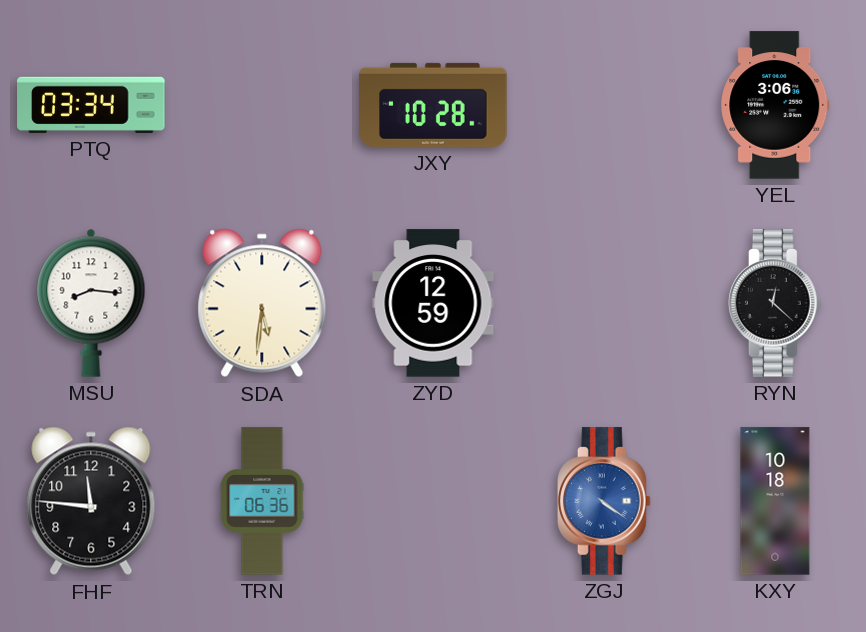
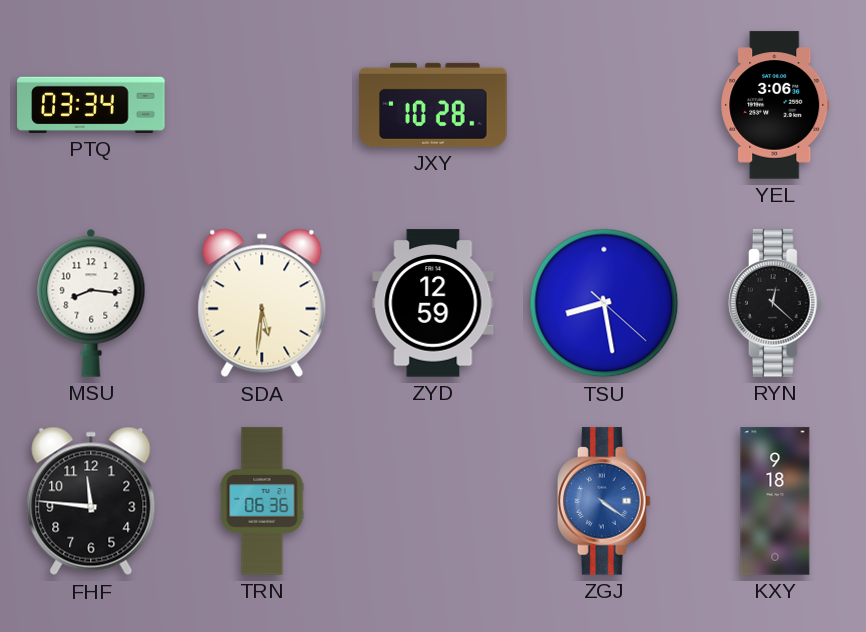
TSU: none -> 8:28 (604, 303)
KXY: 10:18 -> 9:18 (775, 501)
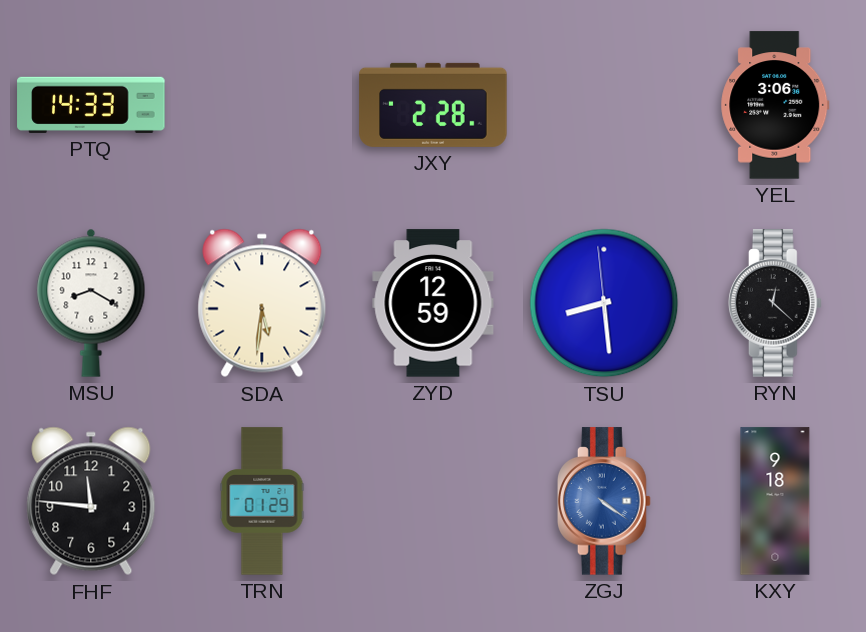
PTQ: 03:34 -> 14:33 (91, 105)
JXY: 10:28 -> 2:28 (433, 105)
MSU: 8:16 -> 8:20 (91, 303)
TSU: 8:28:22 -> 8:28:59 (604, 303)
TRN: 06:36 -> 01:29 (262, 501)
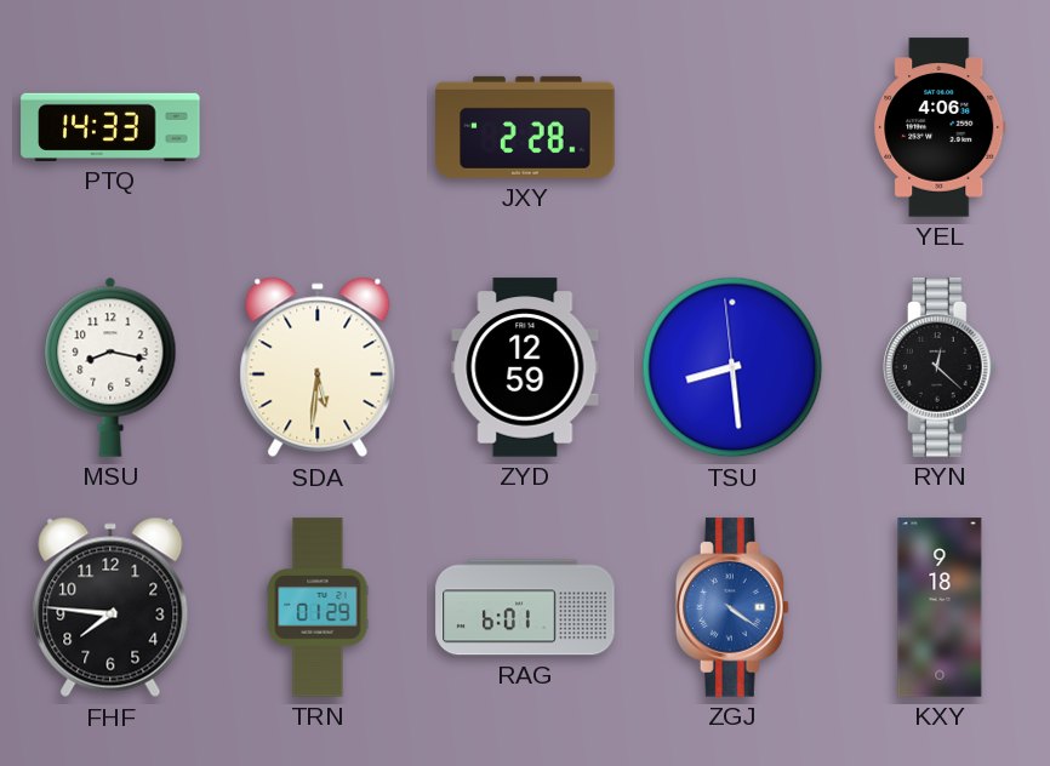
YEL: 3:06 -> 4:06 (940, 127)
MSU: 8:20 -> 8:17 (110, 367)
FHF: 11:46 -> 7:46 (110, 607)
RAG: none -> 6:01 (525, 607)
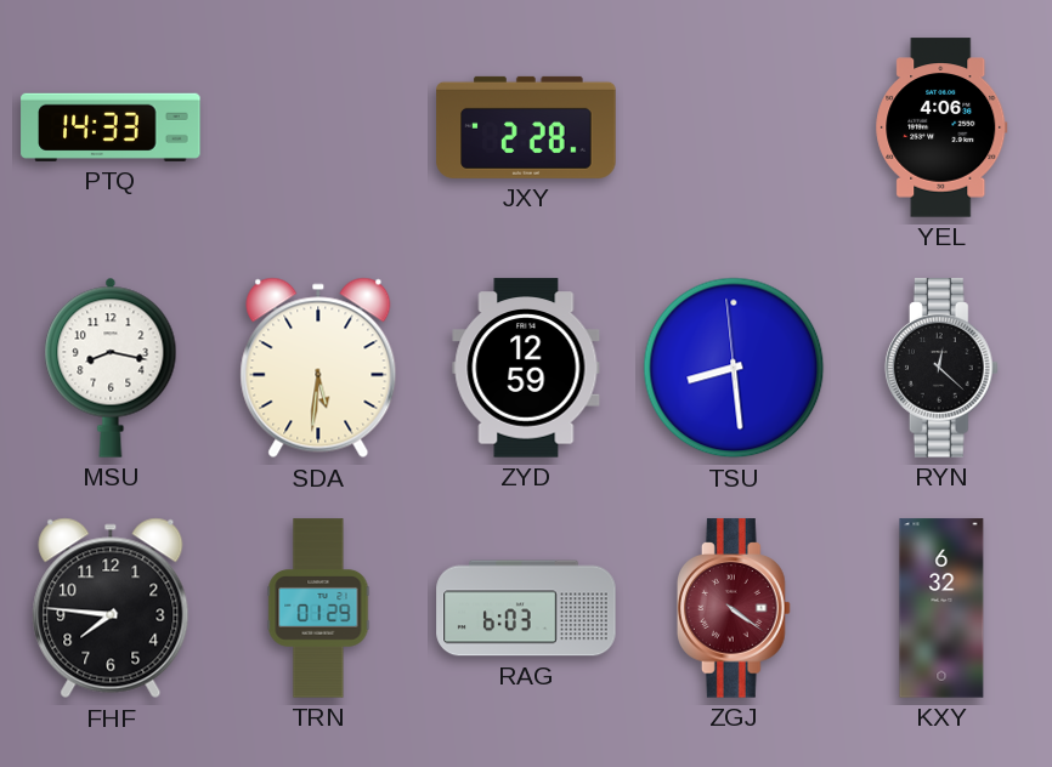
RAG: 6:01 -> 6:03 (526, 608)
ZGJ dial: blue -> burgundy (734, 608)
KXY: 9:18 -> 6:32 (941, 608)
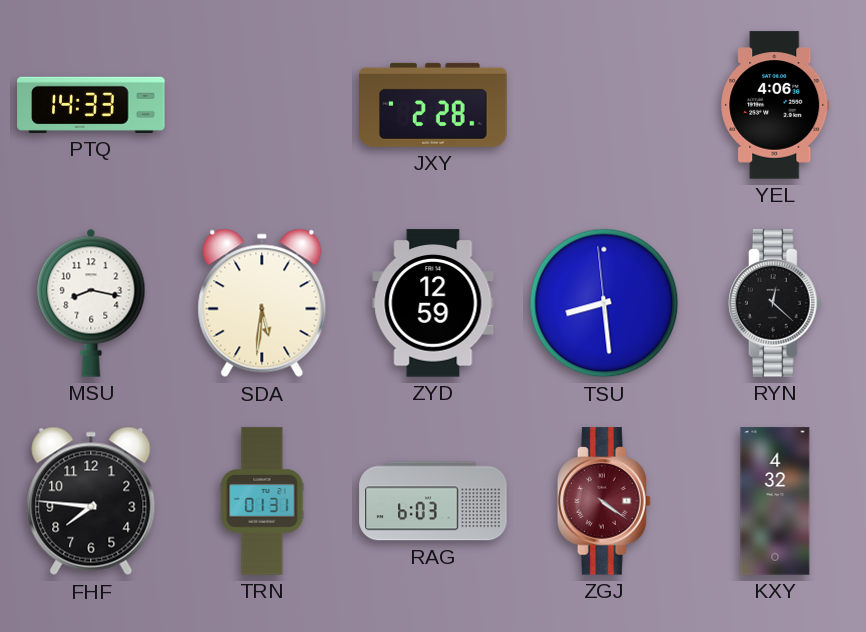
TRN: 01:29 -> 01:31 (262, 501)
KXY: 6:32 -> 4:32 (775, 501)
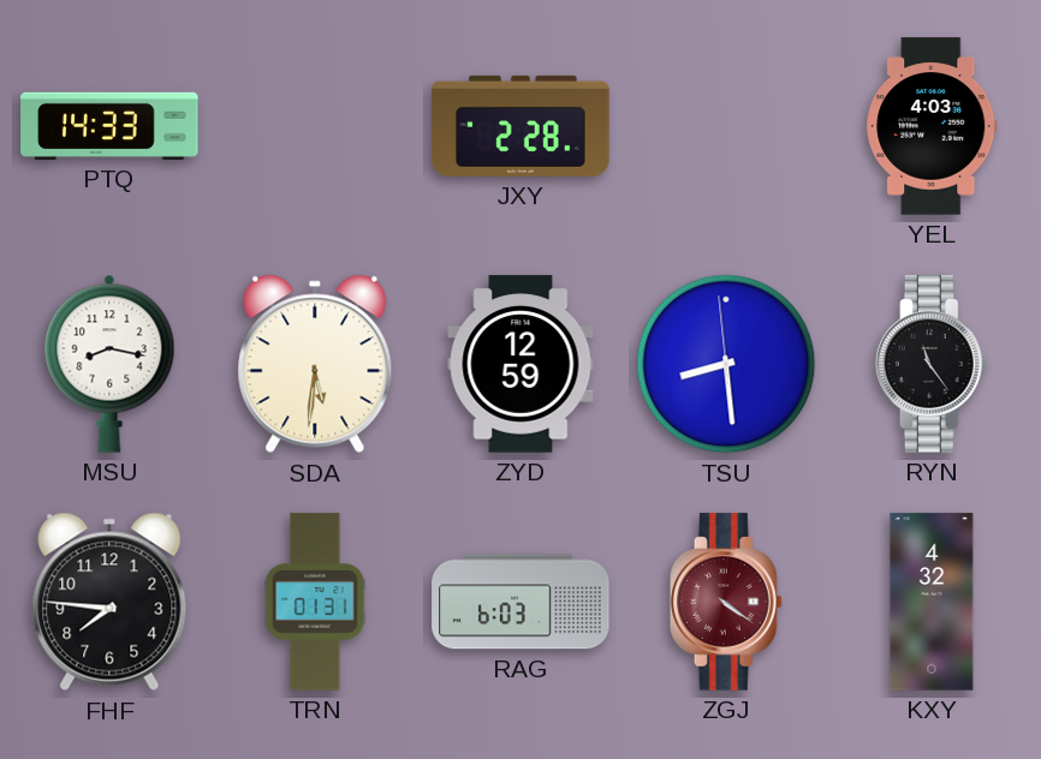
YEL: 4:06 -> 4:03 (932, 126)
RYN: 12:22 -> 11:24 (932, 364)
